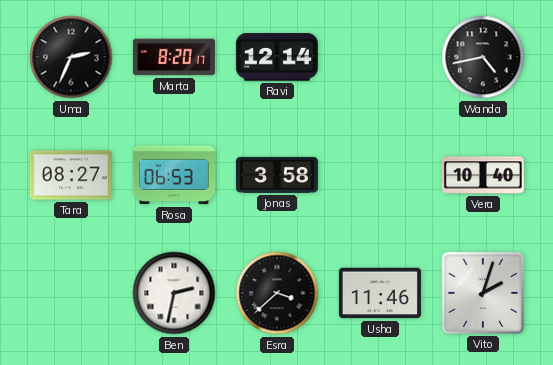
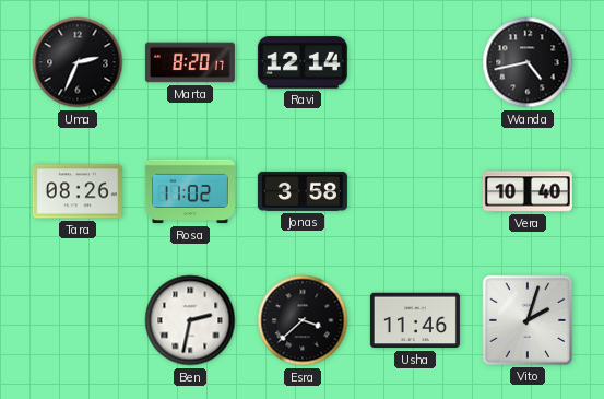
Tara: 08:27 -> 08:26 (78, 191)
Rosa: 06:53 -> 11:02 (190, 191)
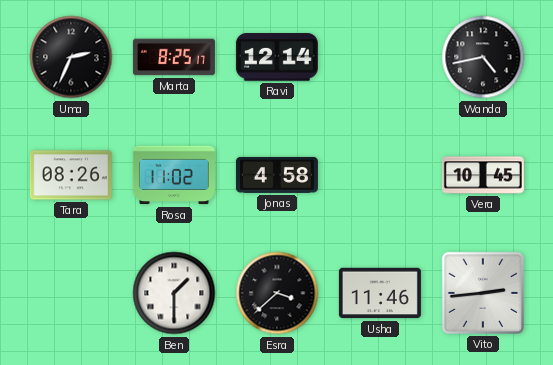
Marta: 8:20 -> 8:25 (174, 57)
Jonas: 3:58 -> 4:58 (277, 175)
Vera: 10:40 -> 10:45 (483, 175)
Ben: 2:32 -> 1:30 (174, 293)
Vito: 2:03 -> 2:44 (483, 293)
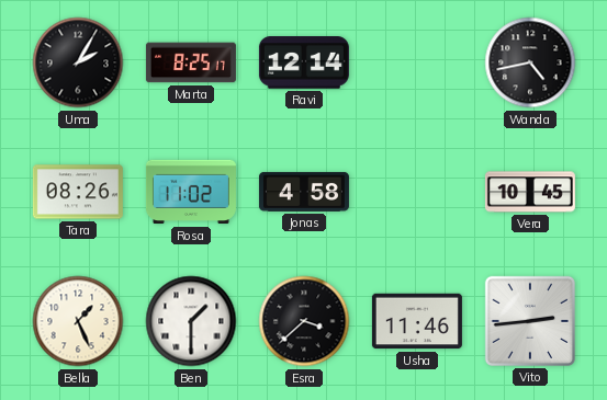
Uma: 2:34 -> 2:05 (78, 62)
Bella: none -> 1:26 (78, 321)
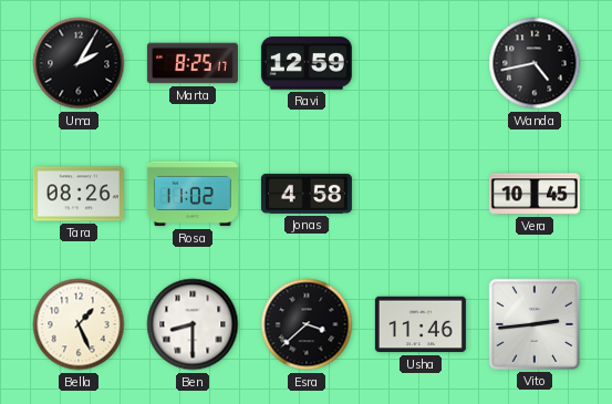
Ravi: 12:14 -> 12:59 (307, 63)
Ben: 1:30 -> 8:30 (193, 324)
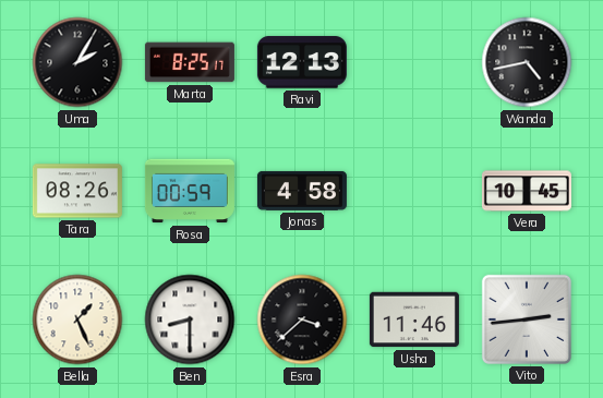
Ravi: 12:59 -> 12:13 (302, 62)
Rosa: 11:02 -> 00:59 (190, 191)
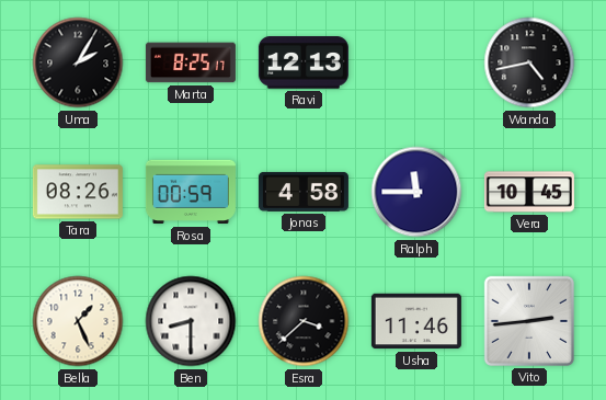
Ralph: none -> 11:45 (416, 192)
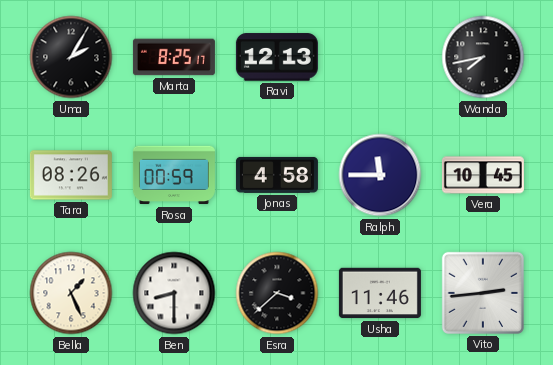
Wanda: 4:43 -> 7:43 (483, 57)
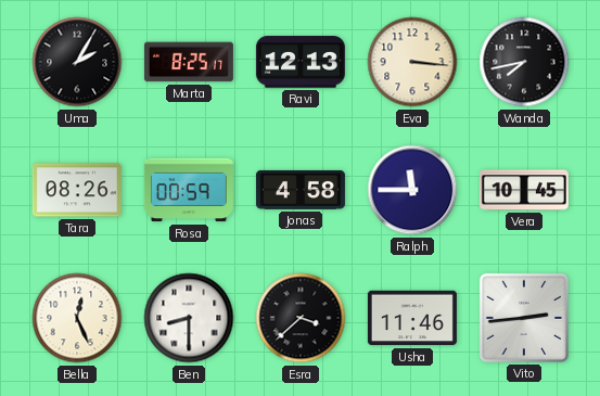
Eva: none -> 3:16 (412, 62)
Bella: 1:26 -> 12:26 (77, 318)
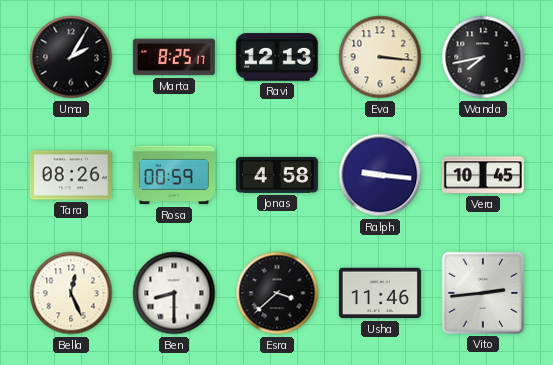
Ralph: 11:45 -> 9:16 (380, 175)
